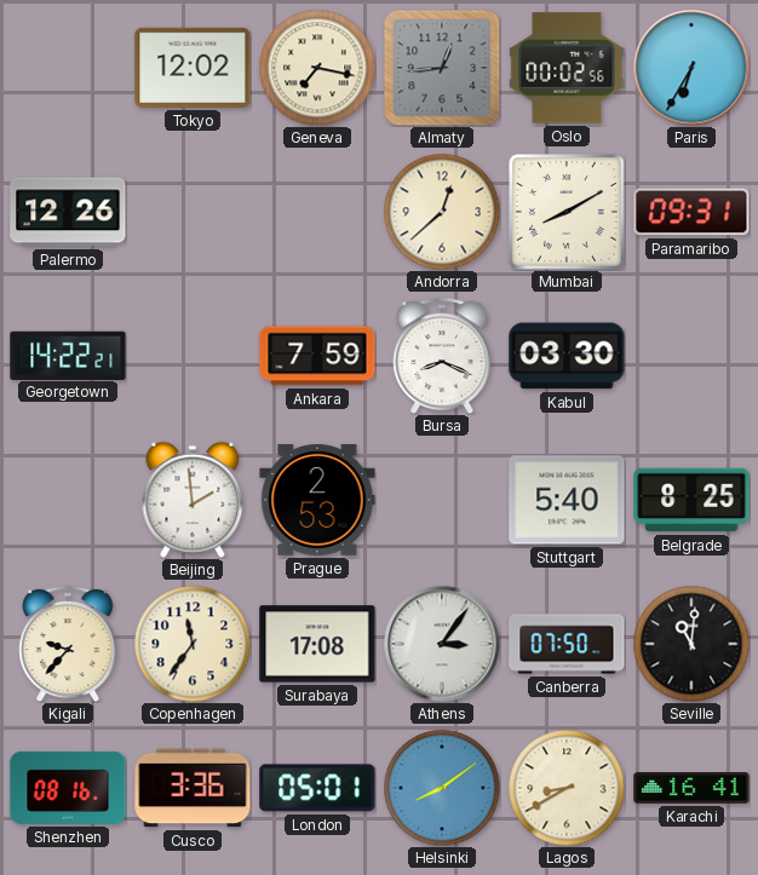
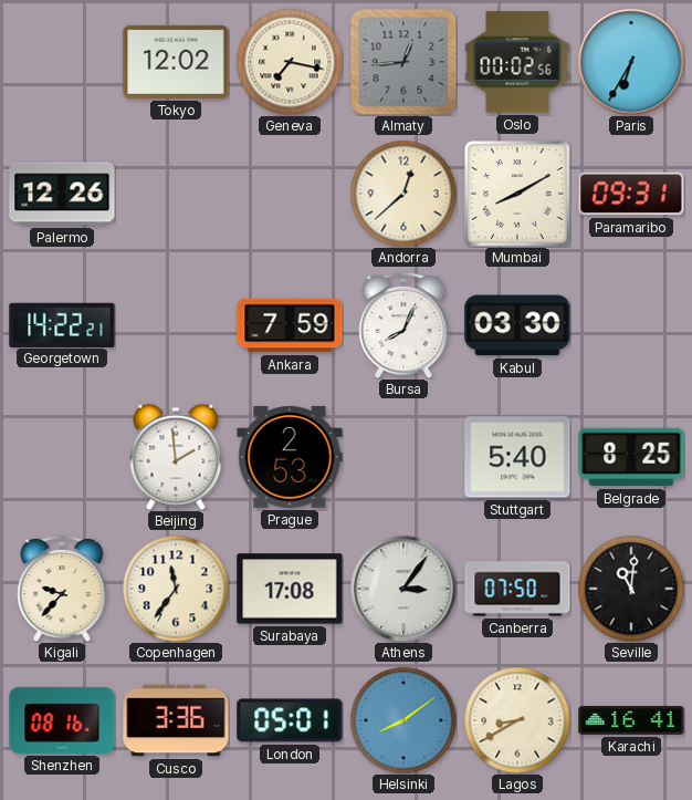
Bursa: 8:19 -> 8:04 (403, 325)
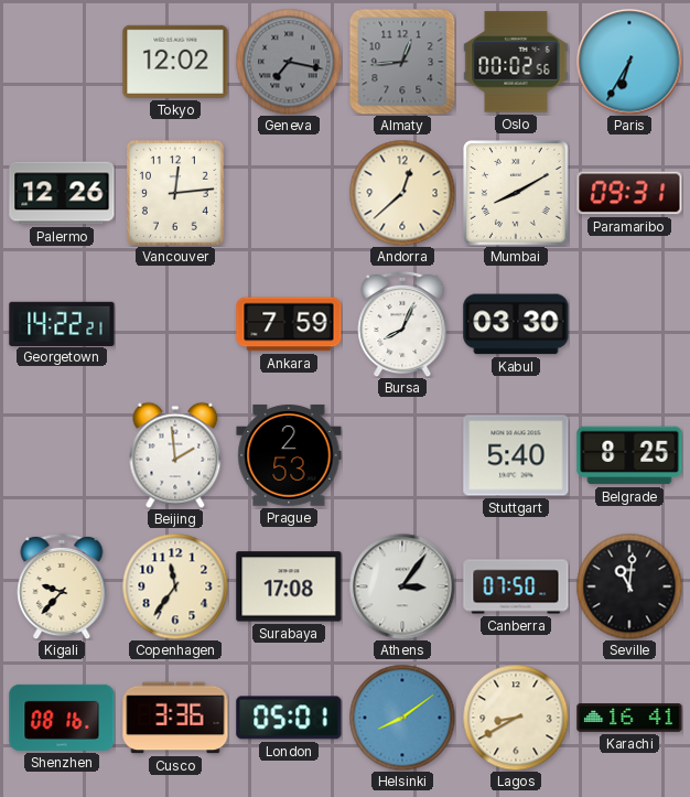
Geneva dial: cream -> grey (289, 62)
Vancouver: none -> 12:14 (175, 193)
